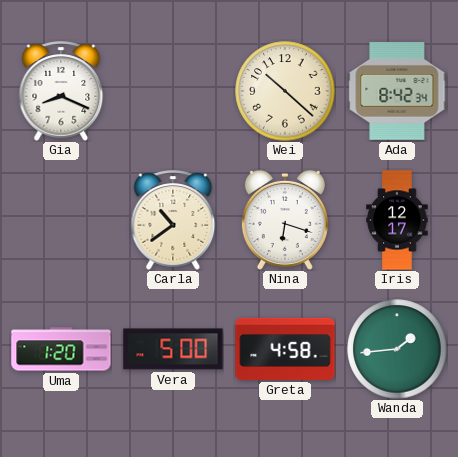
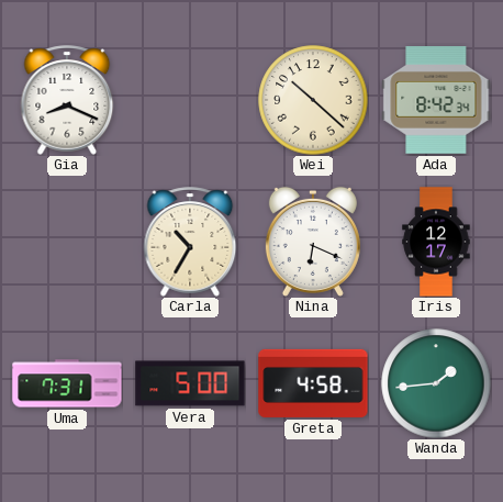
Carla: 10:39 -> 10:35 (190, 242)
Nina: 6:18 -> 6:19 (313, 242)
Uma: 1:20 -> 7:31 (67, 383)
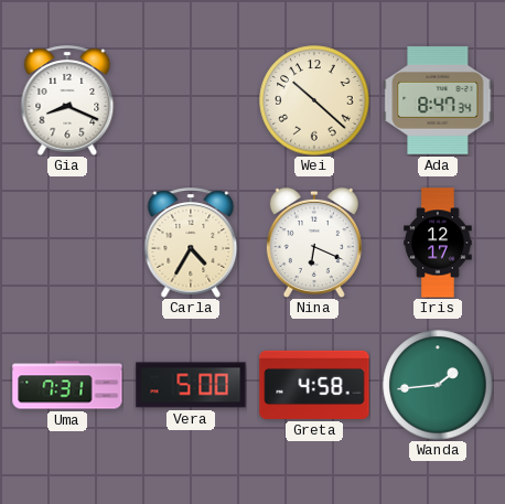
Ada: 8:42 -> 8:47 (438, 101)
Carla: 10:35 -> 4:35 (191, 243)
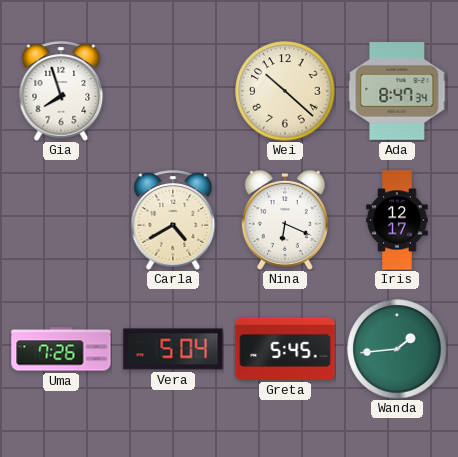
Gia: 8:19 -> 7:57 (61, 91)
Carla: 4:35 -> 4:40 (173, 220)
Uma: 7:31 -> 7:26 (61, 349)
Vera: 5:00 -> 5:04 (173, 349)
Greta: 4:58 -> 5:45 (285, 349)
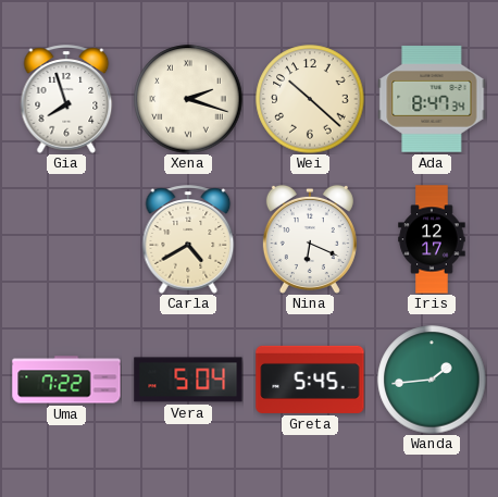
Xena: none -> 2:18 (188, 99)
Uma: 7:26 -> 7:22 (66, 380)
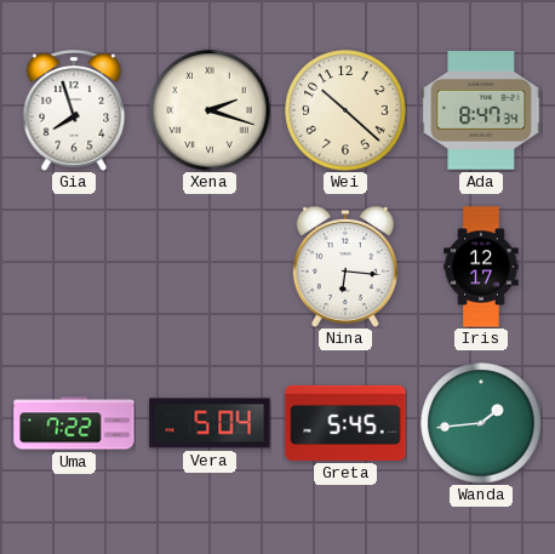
Carla: 4:40 -> none (188, 239)
Nina: 6:19 -> 6:16 (345, 267)
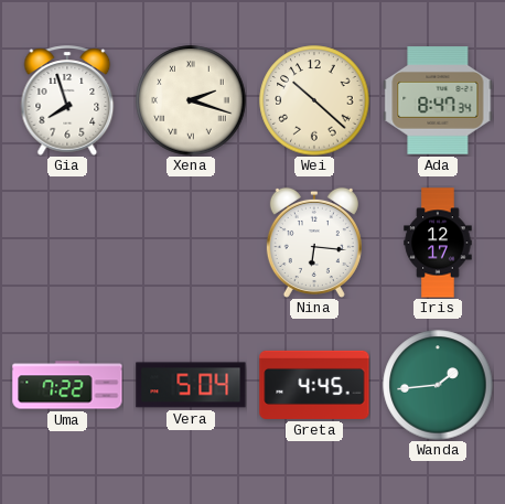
Greta: 5:45 -> 4:45 (314, 385)
